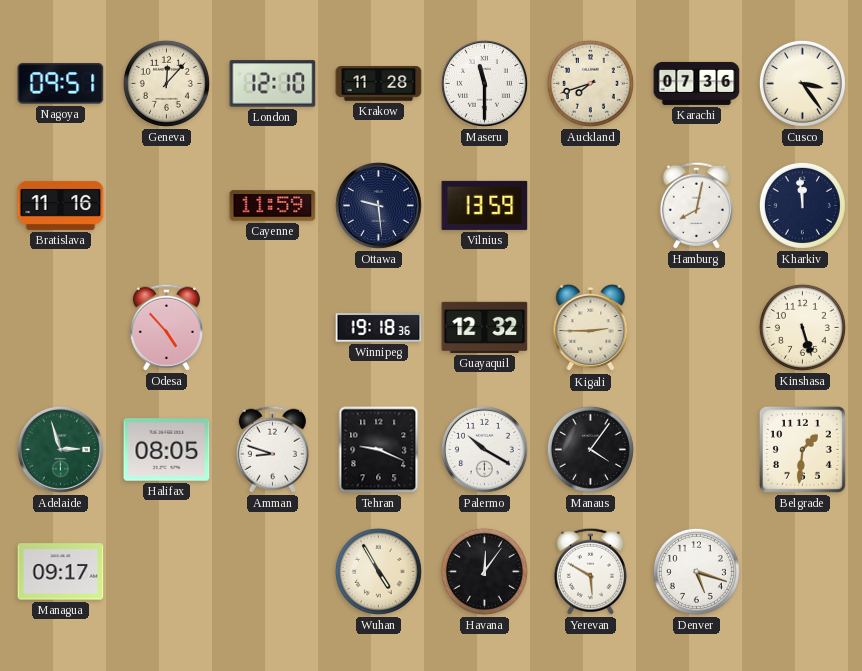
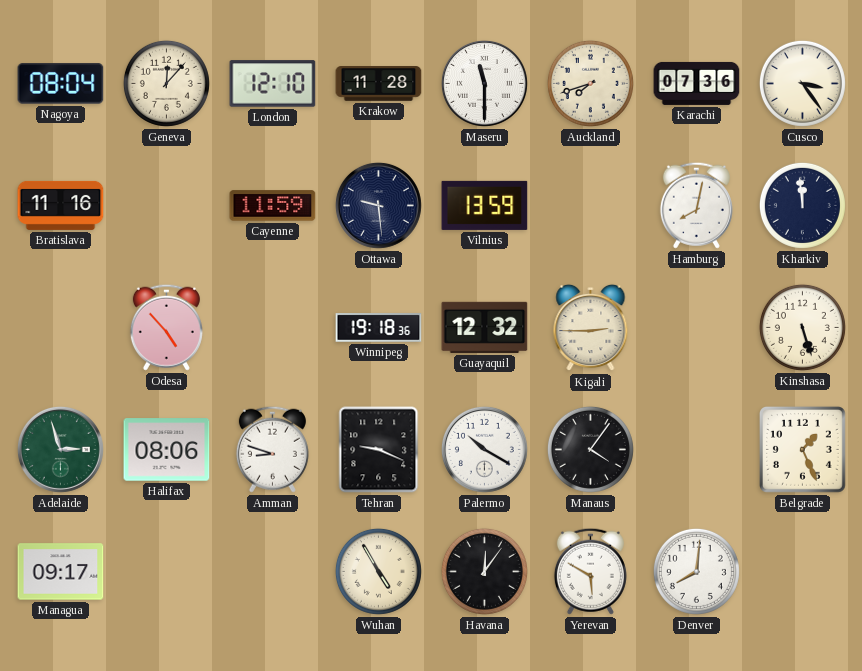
Nagoya: 09:51 -> 08:04 (61, 84)
Halifax: 08:05 -> 08:06 (167, 450)
Belgrade: 1:31 -> 1:26 (802, 449)
Denver: 5:18 -> 8:01 (696, 571)
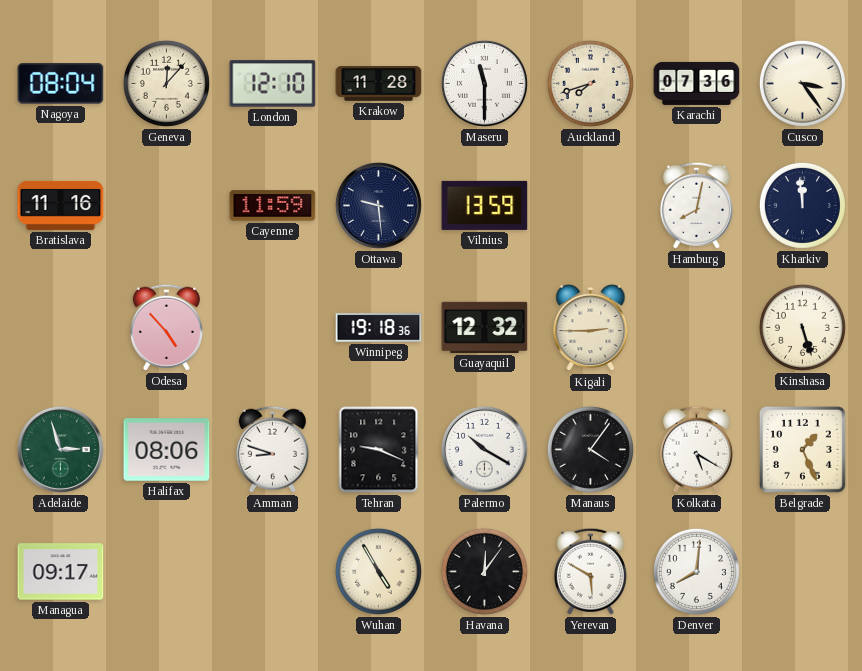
Kolkata: none -> 5:20 (696, 449)
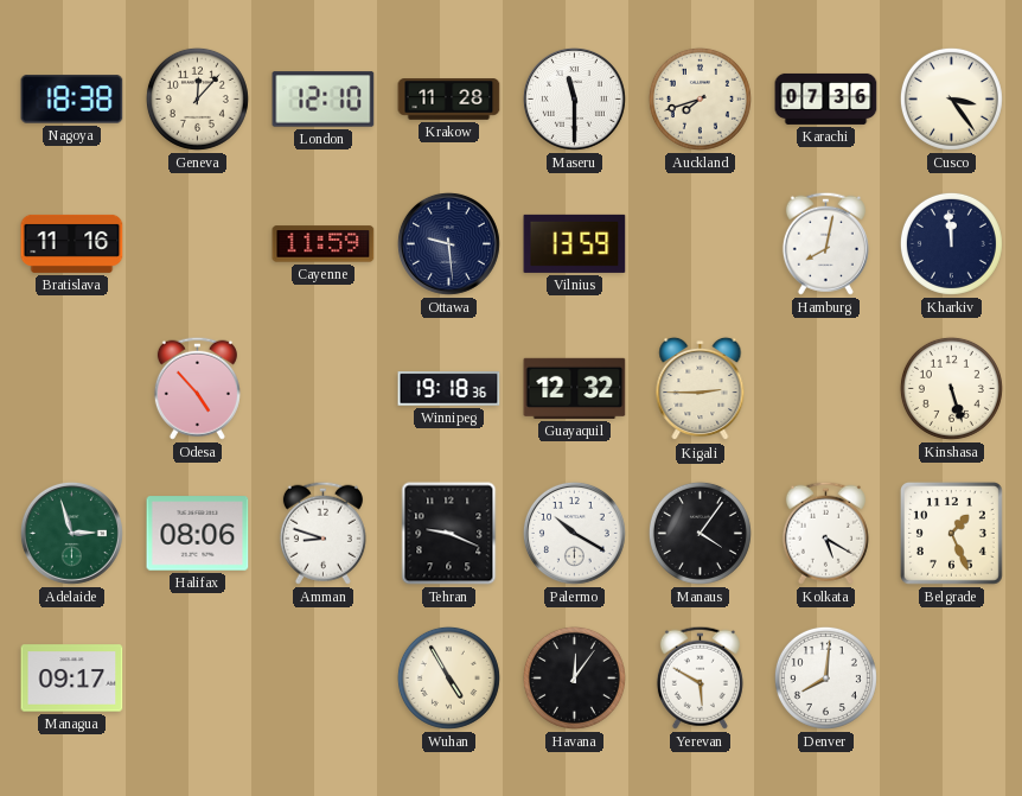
Nagoya: 08:04 -> 18:38 (72, 100)
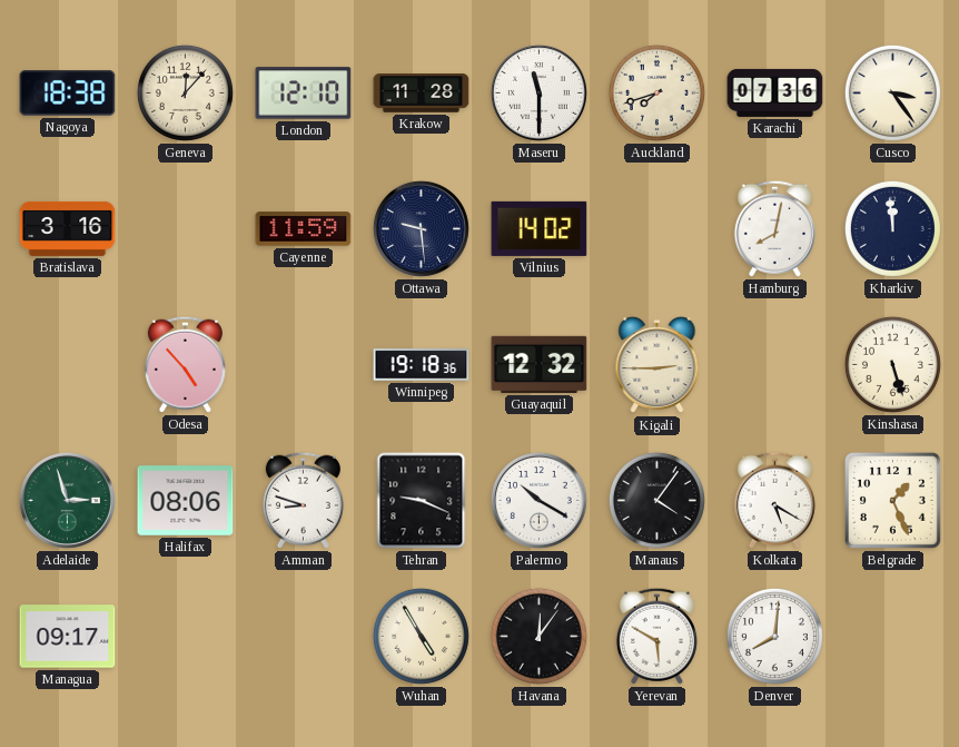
Bratislava: 11:16 -> 3:16 (68, 228)
Vilnius: 13:59 -> 14:02 (540, 228)
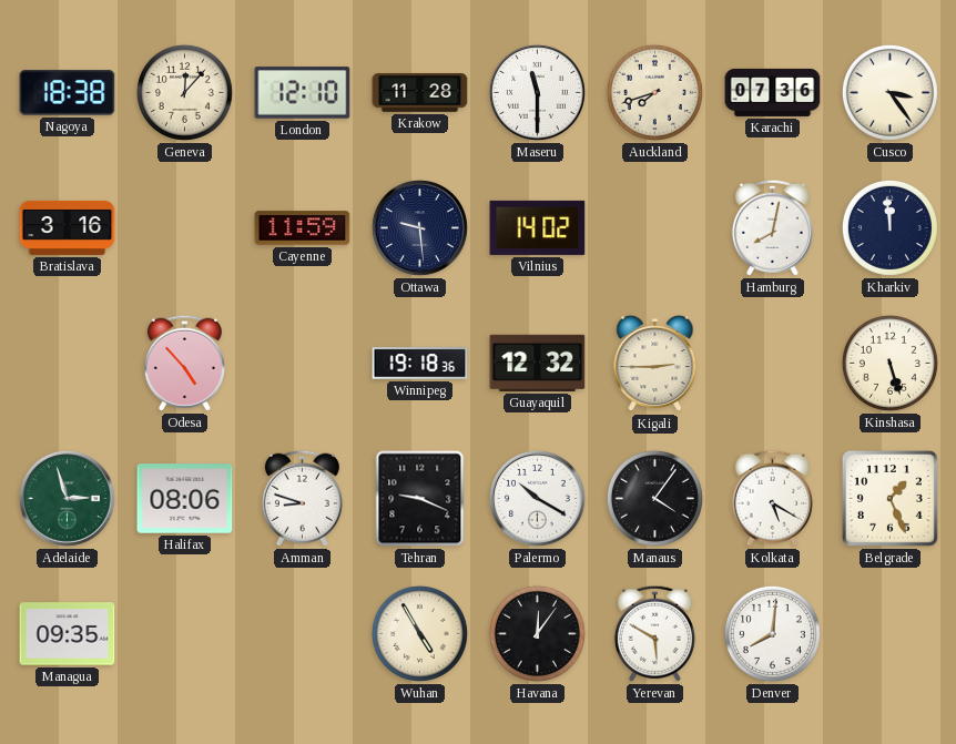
Managua: 09:17 -> 09:35 (68, 634)
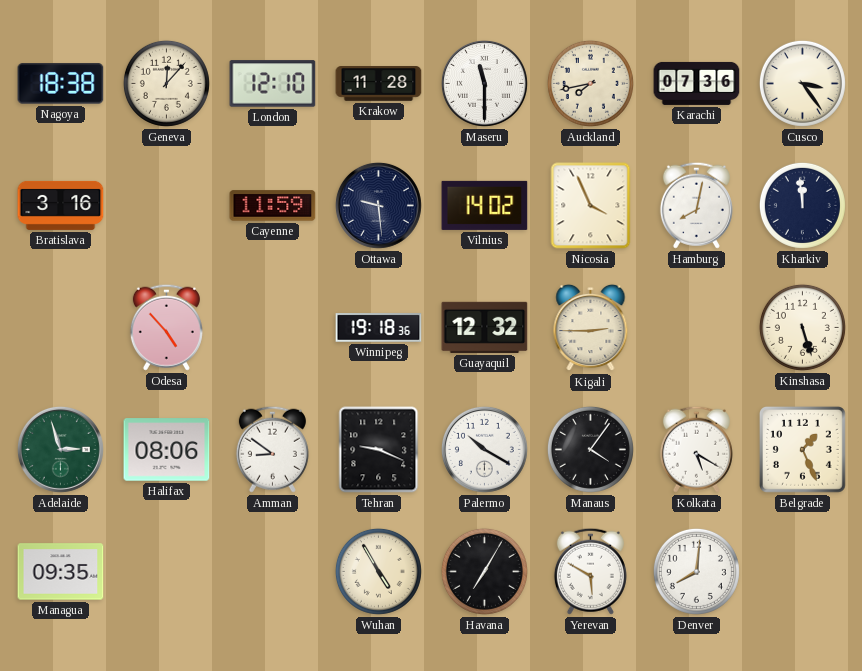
Auckland: 7:42 -> 7:43 (590, 83)
Nicosia: none -> 3:56 (591, 206)
Amman: 8:48 -> 8:51 (272, 449)
Havana: 12:06 -> 7:05 (484, 571)
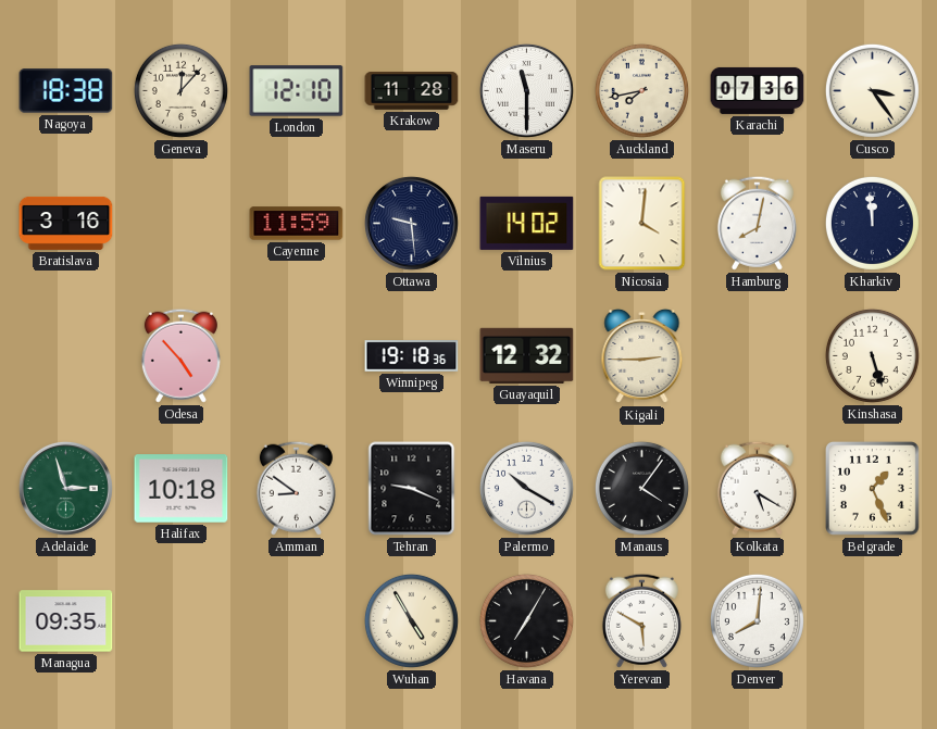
Nicosia: 3:56 -> 4:01 (642, 224)
Halifax: 08:06 -> 10:18 (182, 489)
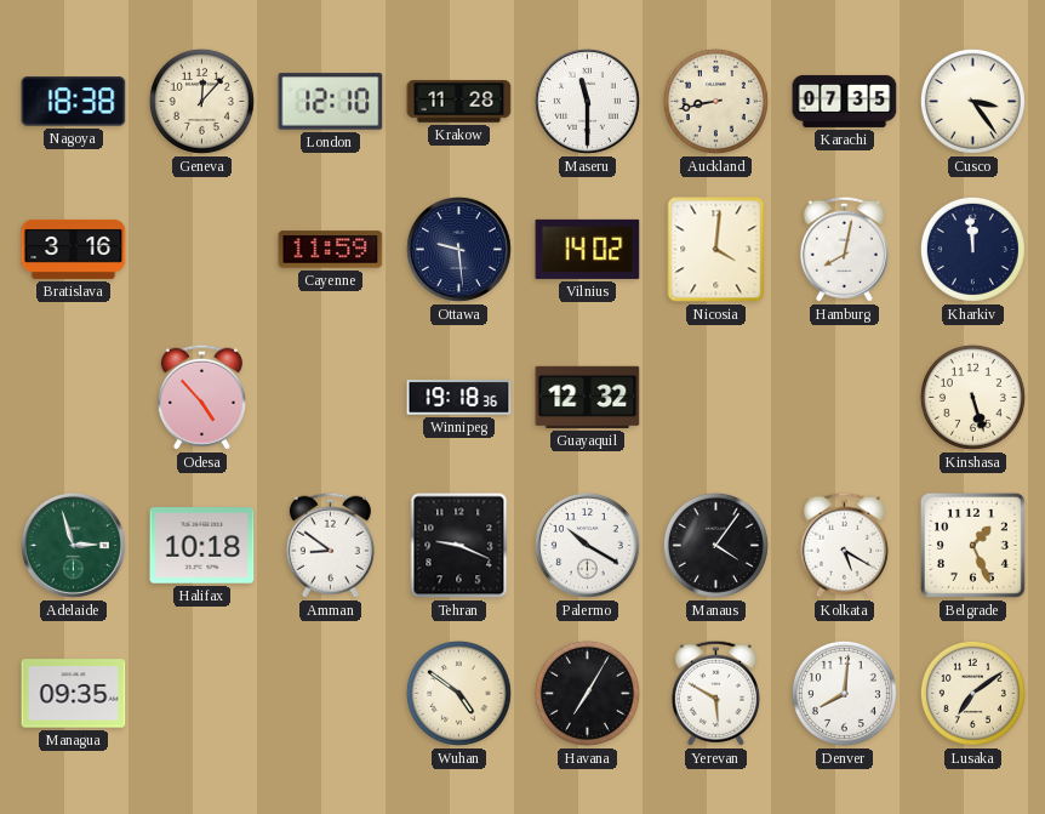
Auckland: 7:43 -> 8:43 (715, 101)
Karachi: 07:36 -> 07:35 (845, 101)
Kigali: 2:45 -> none (642, 356)
Wuhan: 4:55 -> 4:51 (458, 693)
Lusaka: none -> 7:09 (972, 693)
